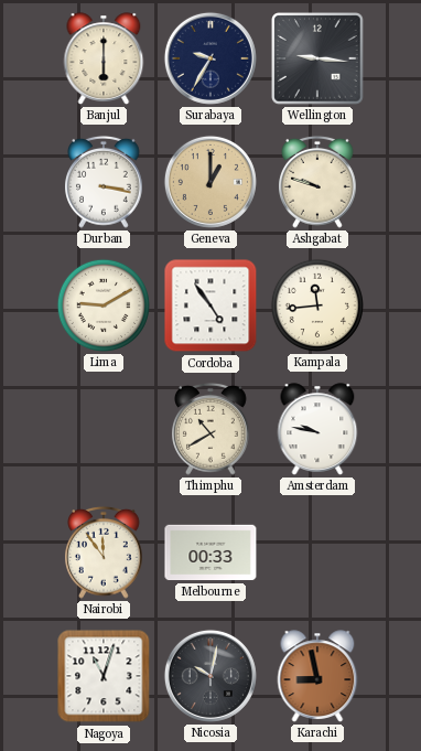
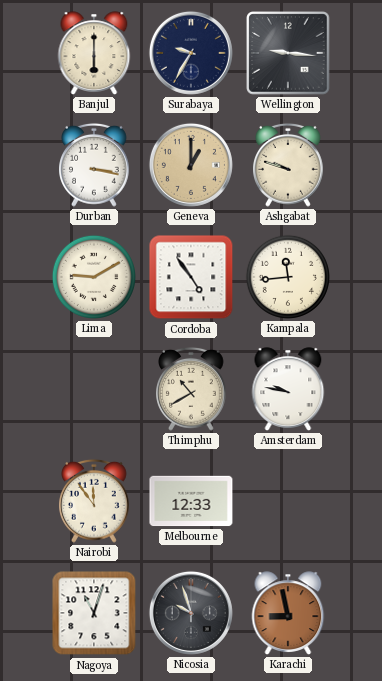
Melbourne: 00:33 -> 12:33 (191, 501)
Nicosia: 10:02 -> 9:57 (191, 613)
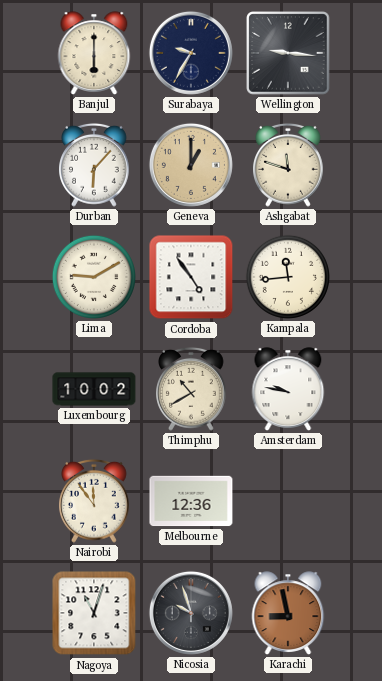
Durban: 3:17 -> 6:07 (95, 165)
Ashgabat: 9:48 -> 11:48 (289, 165)
Luxembourg: none -> 10:02 (94, 389)
Melbourne: 12:33 -> 12:36 (191, 501)
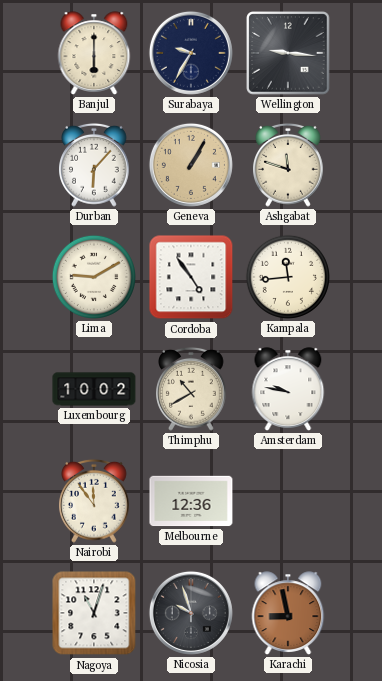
Geneva: 1:00 -> 1:05 (191, 165)
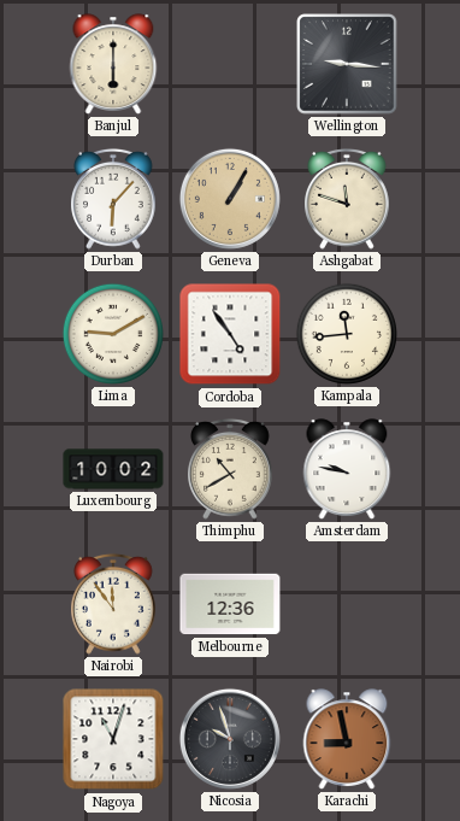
Surabaya: 9:35 -> none (191, 53)
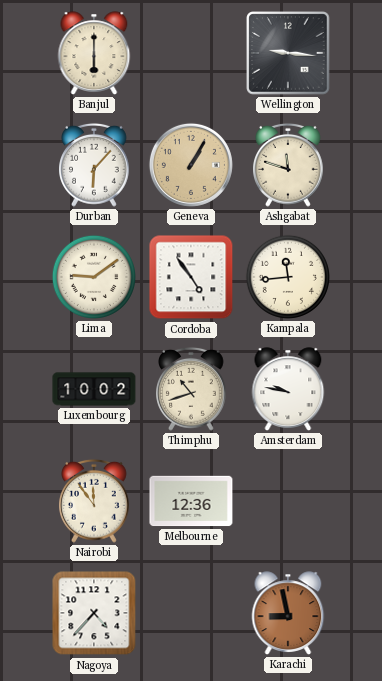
Lima: 9:10 -> 9:09 (94, 277)
Thimphu: 10:40 -> 10:42 (192, 389)
Nagoya: 11:03 -> 4:37 (94, 613)
Nicosia: 9:57 -> none (230, 739)
